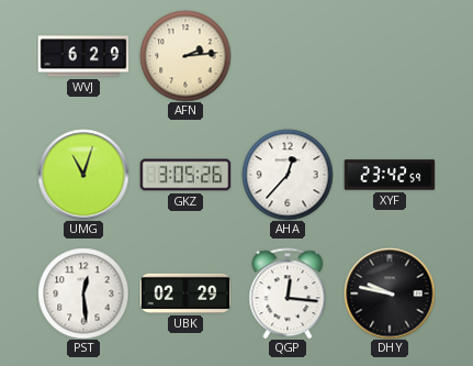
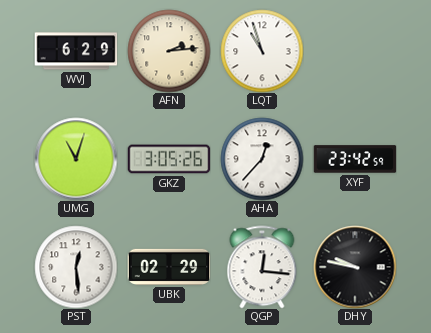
LQT: none -> 10:57 (262, 51)
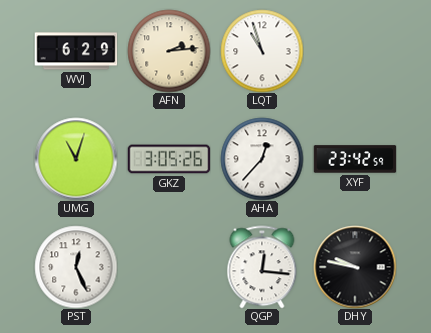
PST: 12:29 -> 12:26 (76, 267)
UBK: 02:29 -> none (169, 267)
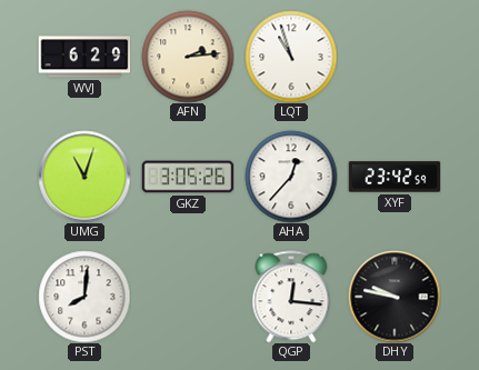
PST: 12:26 -> 8:01 (84, 297)
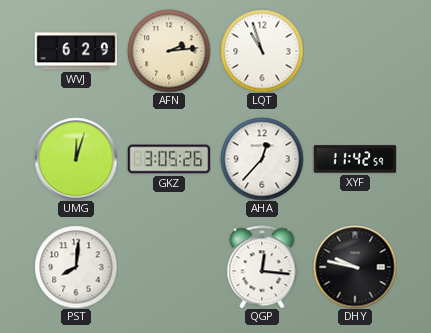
UMG: 11:03 -> 12:03 (76, 159)
XYF: 23:42 -> 11:42 (355, 159)
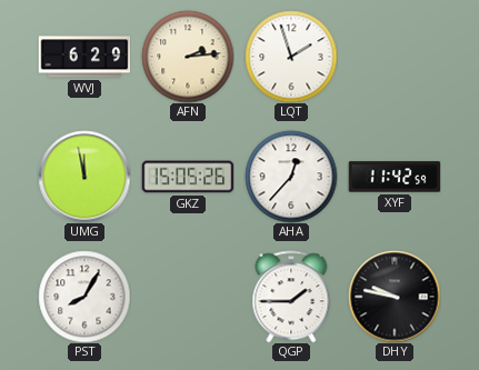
LQT: 10:57 -> 1:57 (291, 57)
UMG: 12:03 -> 11:58 (84, 177)
GKZ: 3:05 -> 15:05 (188, 177)
PST: 8:01 -> 8:05 (84, 297)
QGP: 12:16 -> 1:45 (291, 297)
